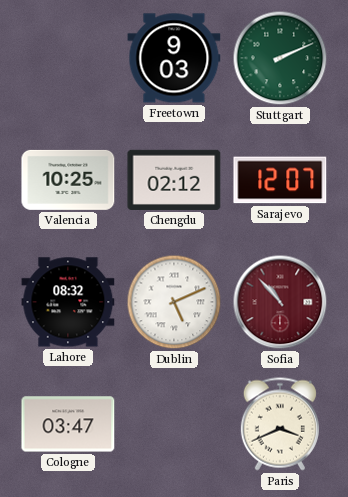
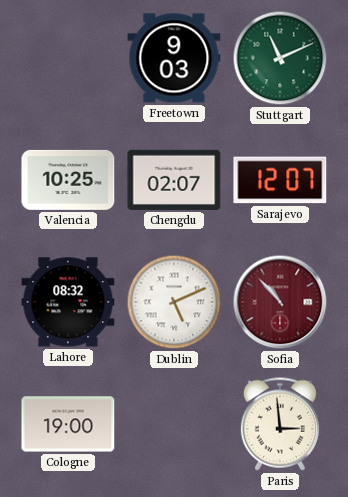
Stuttgart: 2:11 -> 11:11 (280, 58)
Chengdu: 02:12 -> 02:07 (174, 180)
Cologne: 03:47 -> 19:00 (68, 424)
Paris: 3:41 -> 2:59 (280, 424)
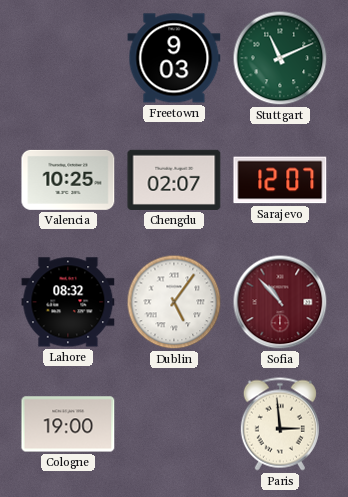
Dublin: 5:11 -> 5:06 (174, 302)
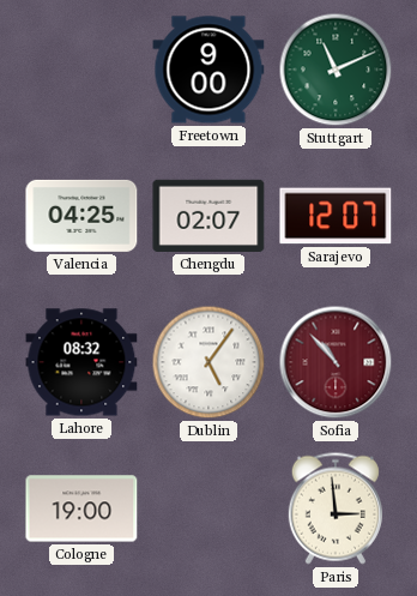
Freetown: 9:03 -> 9:00 (208, 70)
Valencia: 10:25 -> 04:25 (81, 216)
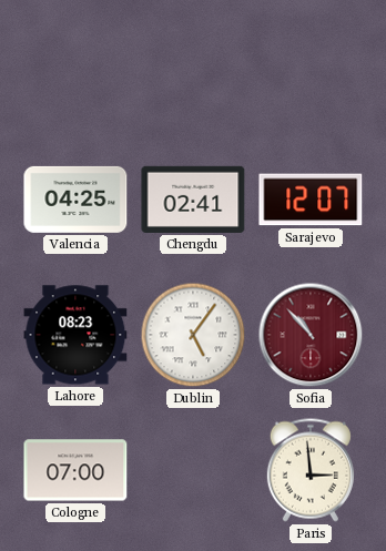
Freetown: 9:00 -> none (208, 70)
Stuttgart: 11:11 -> none (336, 70)
Chengdu: 02:07 -> 02:41 (193, 200)
Lahore: 08:32 -> 08:23 (75, 335)
Cologne: 19:00 -> 07:00 (75, 470)
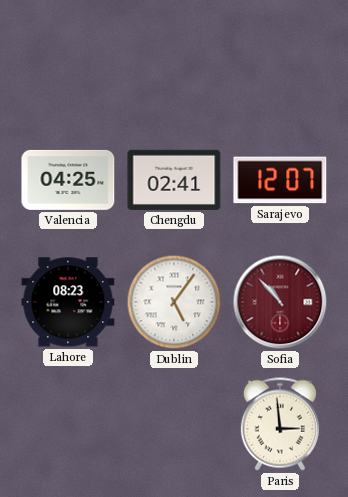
Cologne: 07:00 -> none (75, 470)
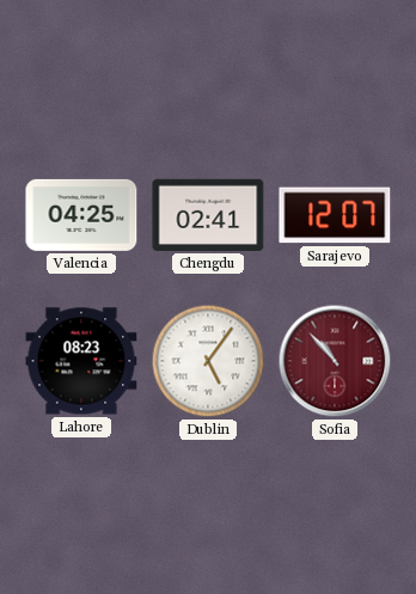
Paris: 2:59 -> none (280, 424)
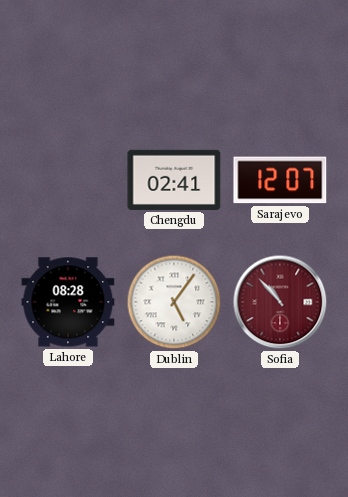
Valencia: 04:25 -> none (81, 215)
Lahore: 08:23 -> 08:28 (68, 302)
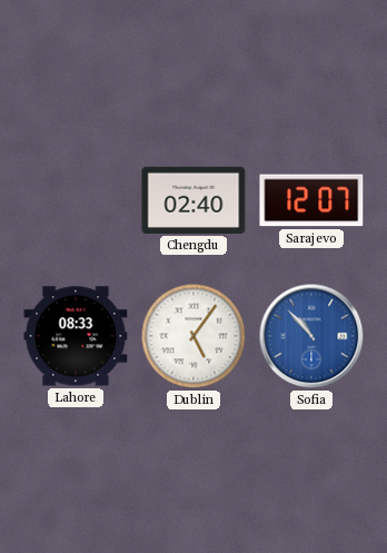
Chengdu: 02:41 -> 02:40 (193, 200)
Lahore: 08:28 -> 08:33 (76, 336)
Sofia dial: burgundy -> blue (311, 336)
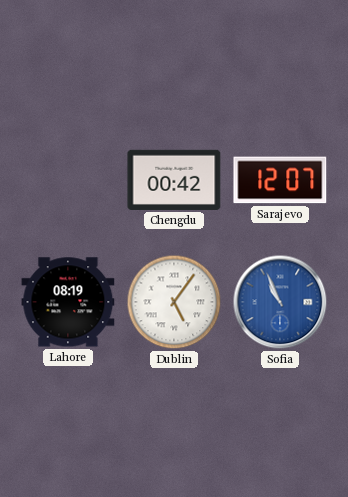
Chengdu: 02:40 -> 00:42 (174, 180)
Lahore: 08:33 -> 08:19 (68, 302)
Sofia: 10:53 -> 10:56 (280, 302)
